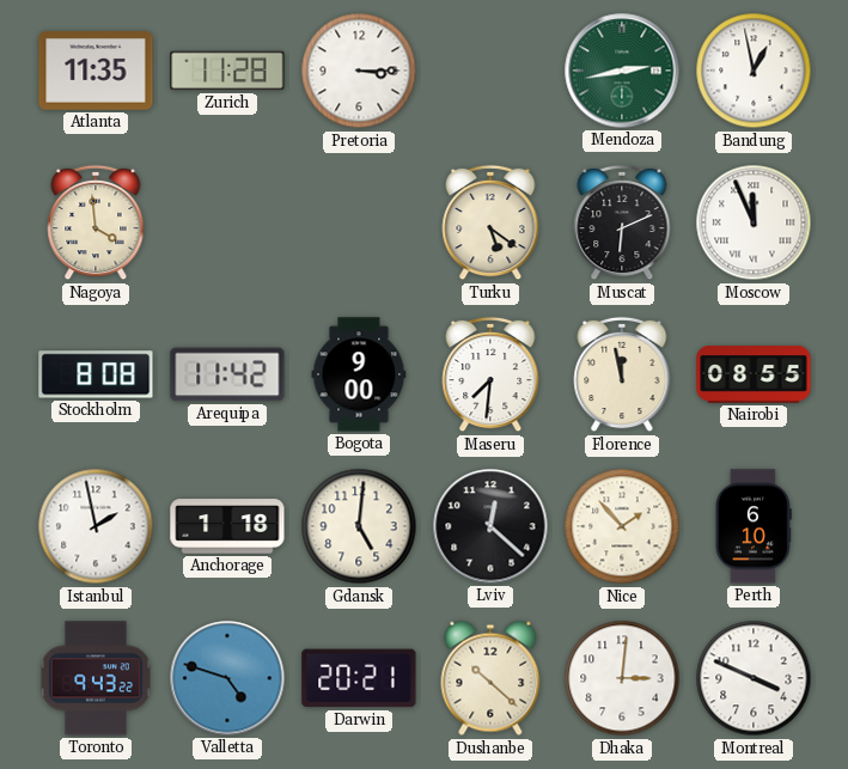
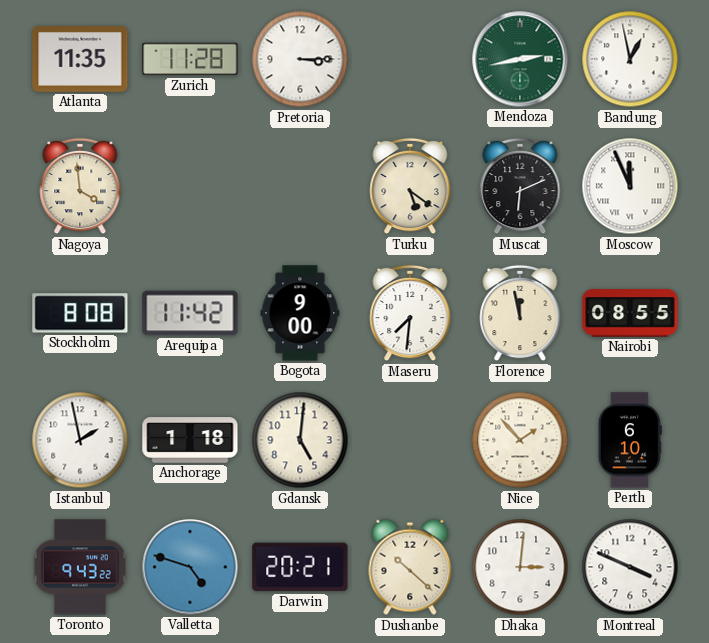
Lviv: 12:22 -> none (490, 526)
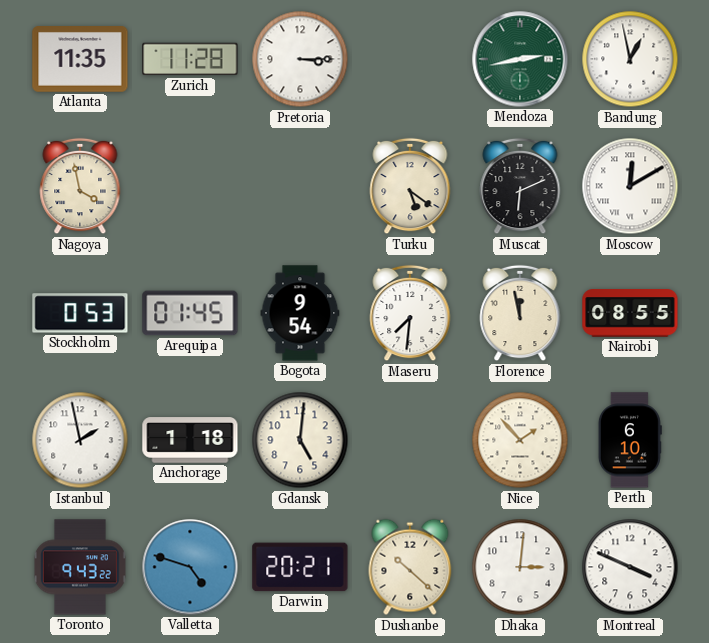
Nagoya: 3:59 -> 3:58 (80, 186)
Moscow: 11:56 -> 12:10 (630, 186)
Stockholm: 8:08 -> 0:53 (80, 313)
Arequipa: 11:42 -> 01:45 (190, 313)
Bogota: 9:00 -> 9:54 (300, 313)
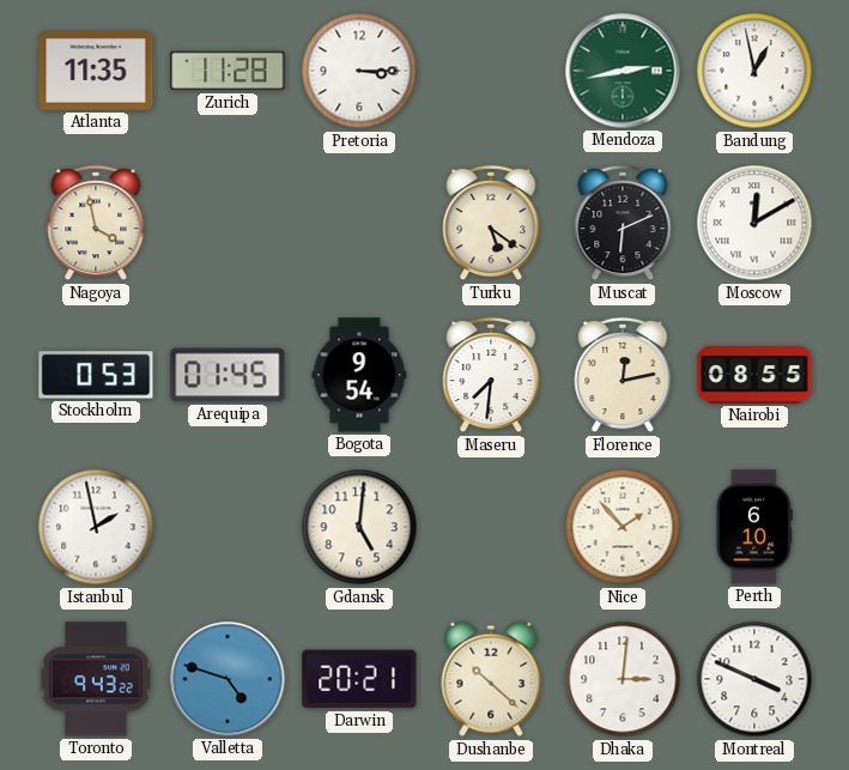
Florence: 11:58 -> 12:13 (623, 375)
Anchorage: 1:18 -> none (190, 440)
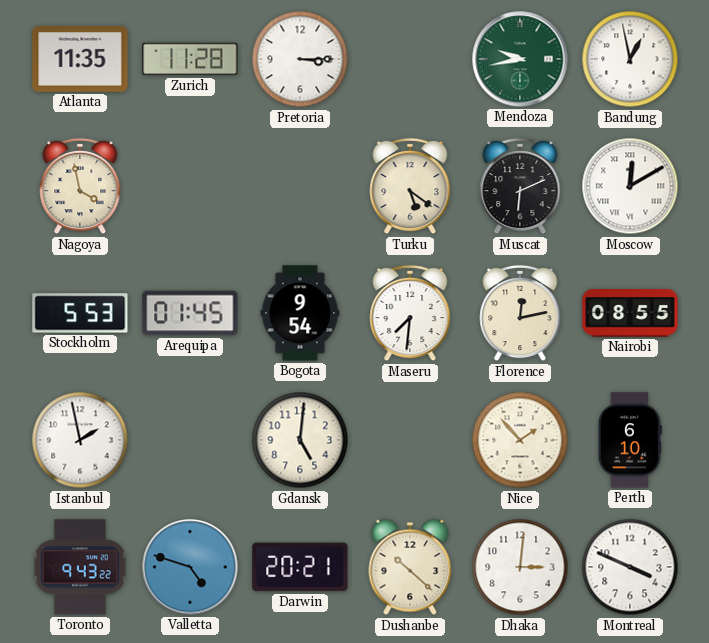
Mendoza: 2:43 -> 9:43 (520, 59)
Stockholm: 0:53 -> 5:53 (80, 313)
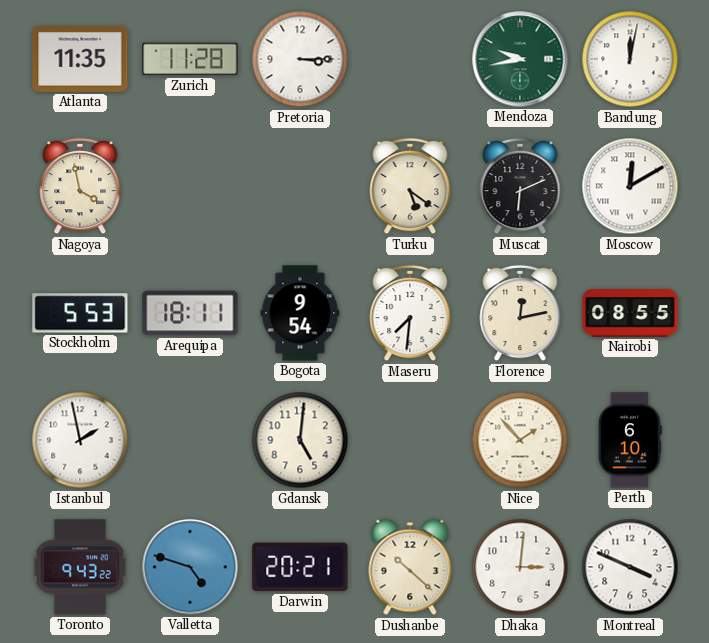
Bandung: 12:58 -> 12:02 (630, 59)
Arequipa: 01:45 -> 18:11 (190, 313)
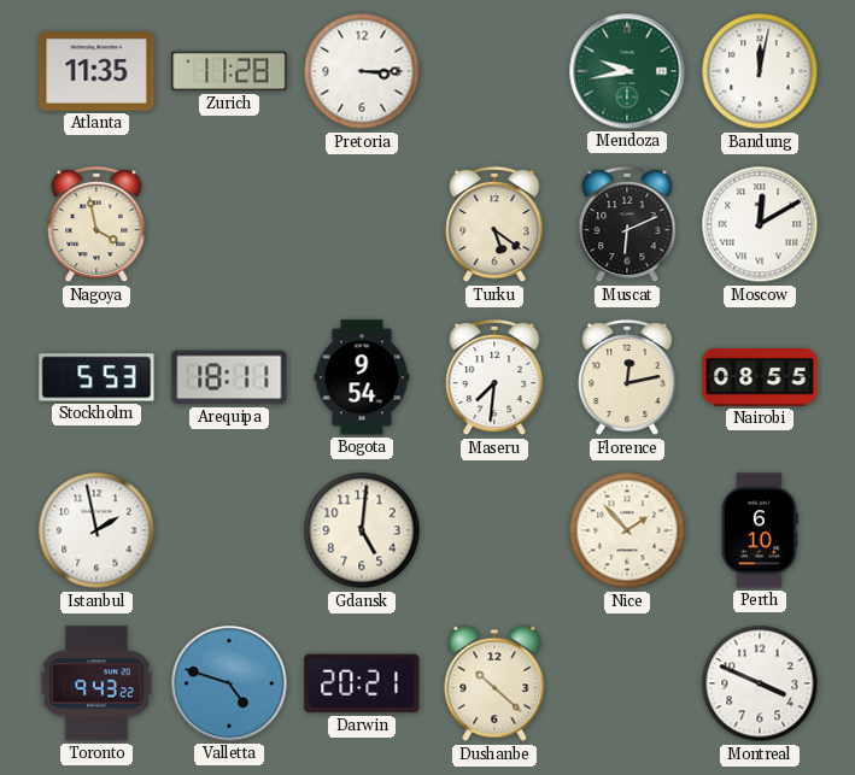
Dhaka: 3:01 -> none (520, 567)
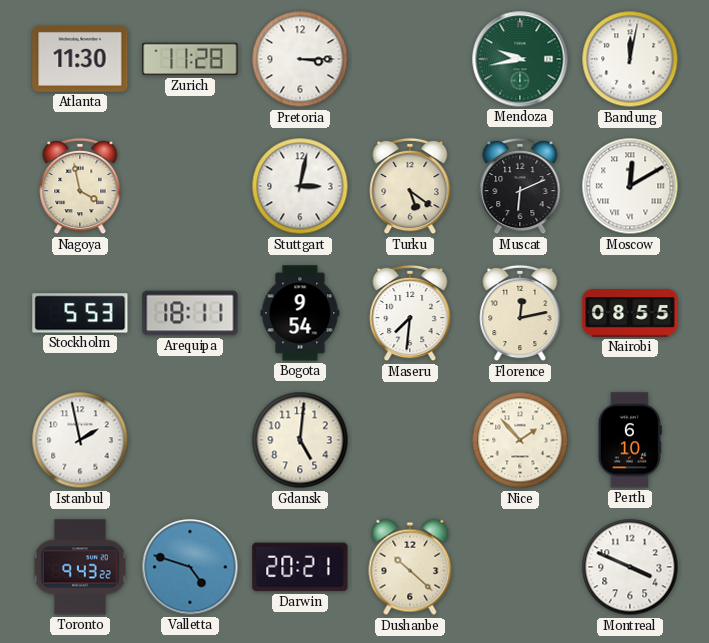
Atlanta: 11:35 -> 11:30 (80, 60)
Stuttgart: none -> 3:02 (300, 186)
